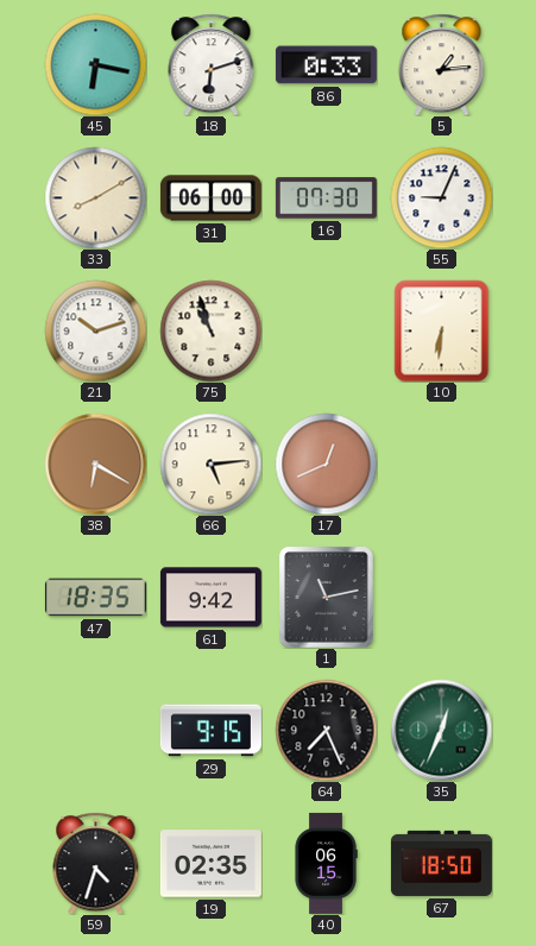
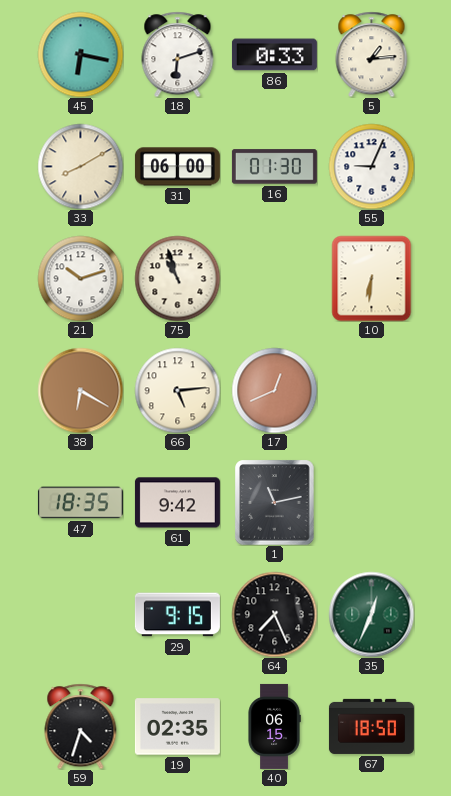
16: 07:30 -> 01:30 (274, 167)
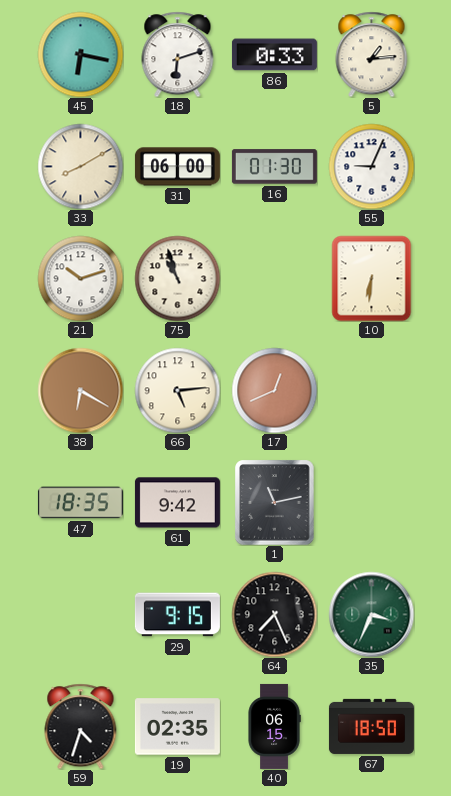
35: 12:34 -> 3:34 (371, 614)
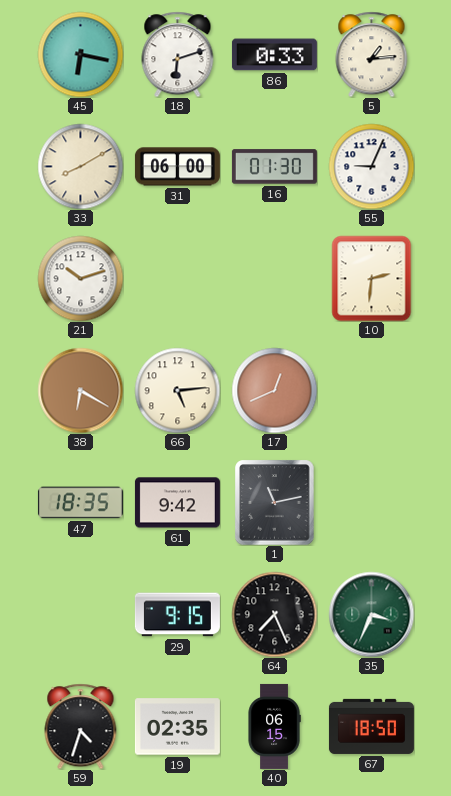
75: 10:57 -> none (177, 278)
10: 6:31 -> 2:31 (372, 278)
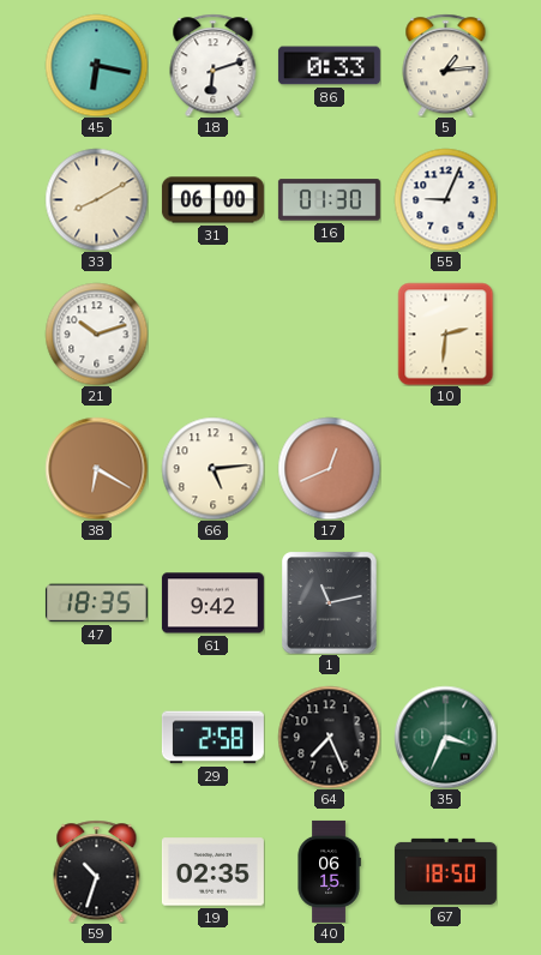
29: 9:15 -> 2:58 (212, 738)
59: 4:33 -> 10:33 (97, 871)
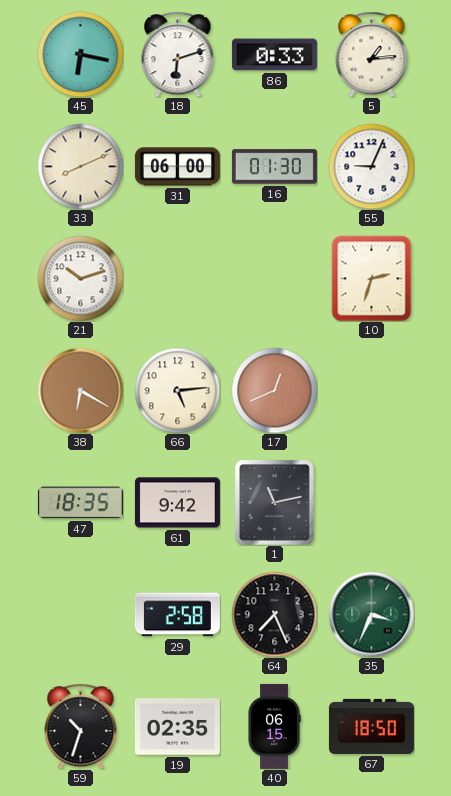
33: 8:10 -> 8:11 (80, 166)
10: 2:31 -> 2:33 (372, 278)
